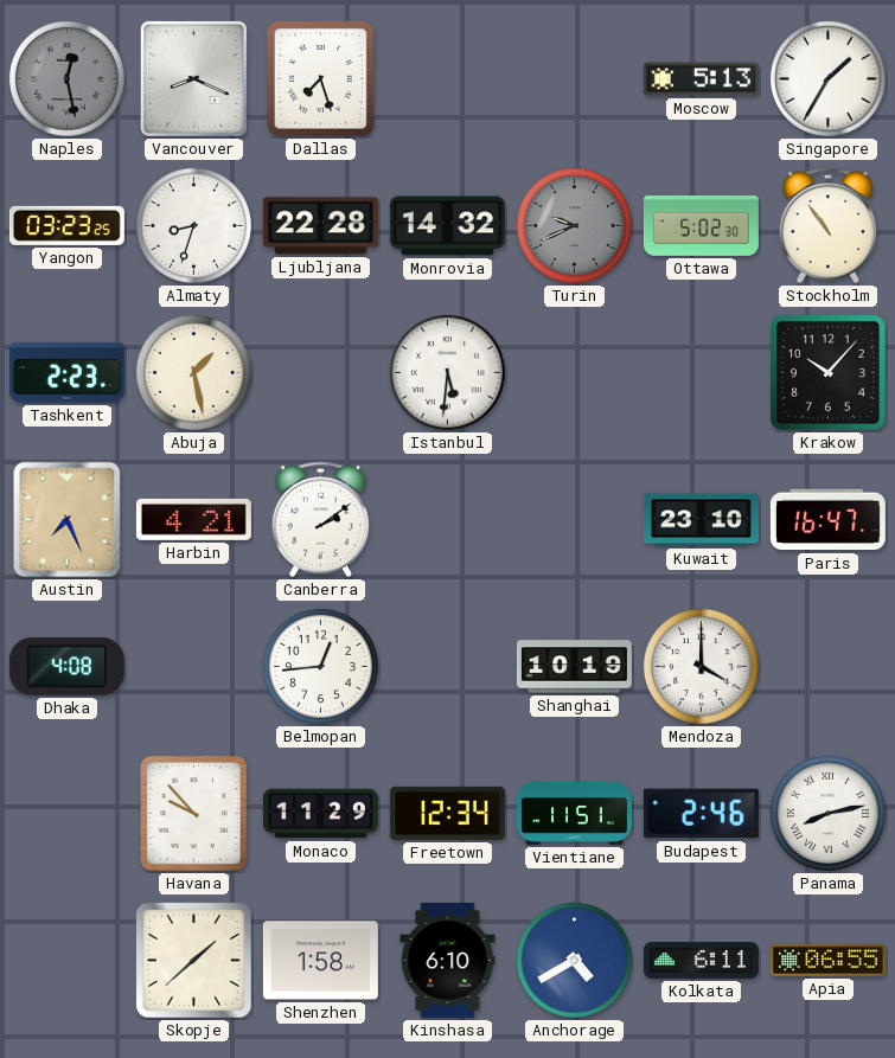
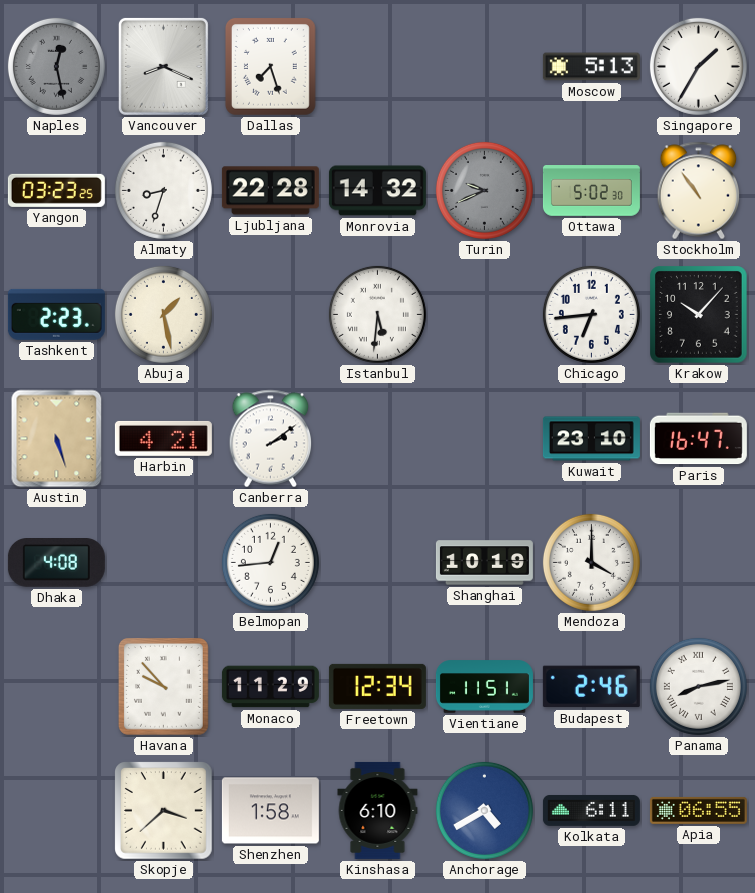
Chicago: none -> 6:44 (591, 314)
Austin: 7:26 -> 5:27 (57, 439)
Skopje: 1:38 -> 3:38 (164, 811)
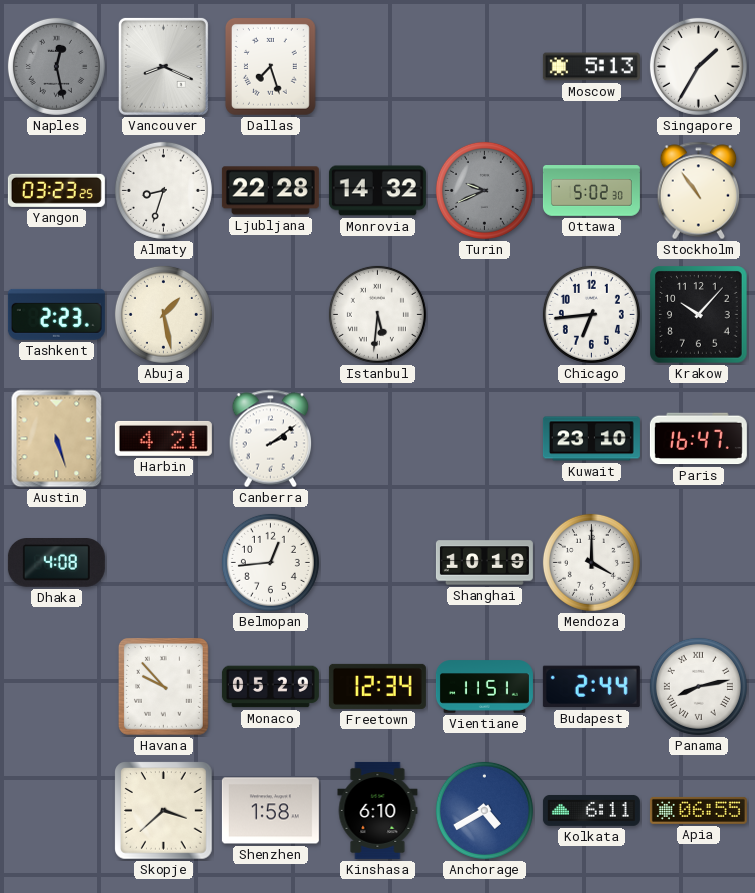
Monaco: 11:29 -> 05:29 (270, 687)
Budapest: 2:46 -> 2:44 (591, 687)
